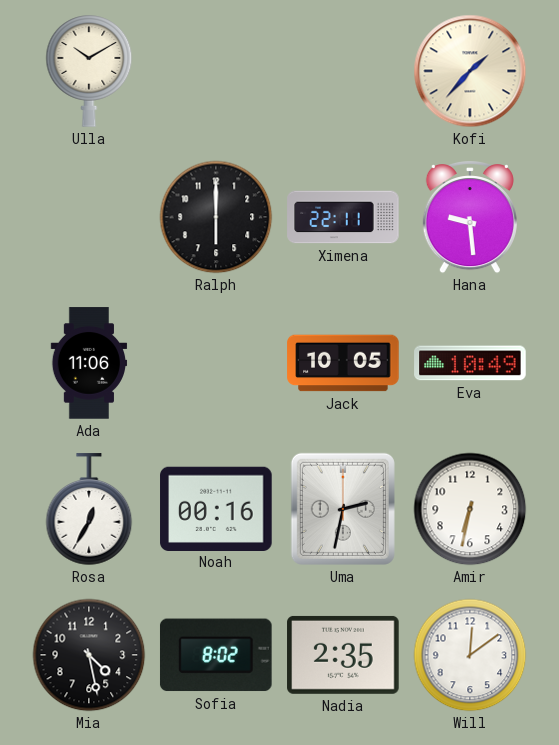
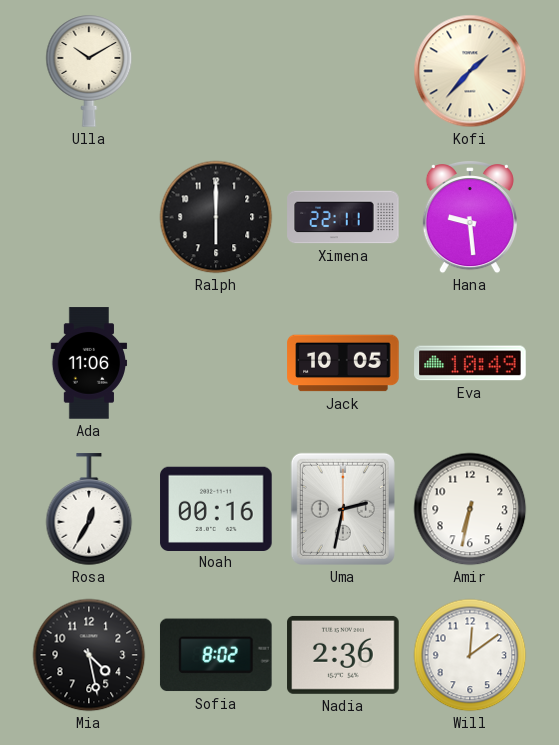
Nadia: 2:35 -> 2:36 (343, 655)
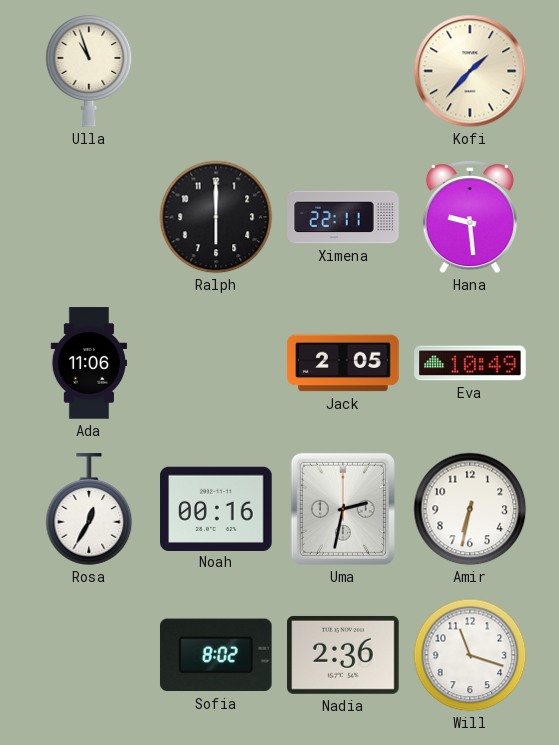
Ulla: 10:10 -> 10:57 (89, 71)
Jack: 10:05 -> 2:05 (343, 363)
Mia: 4:28 -> none (89, 655)
Will: 12:09 -> 11:18 (470, 655)
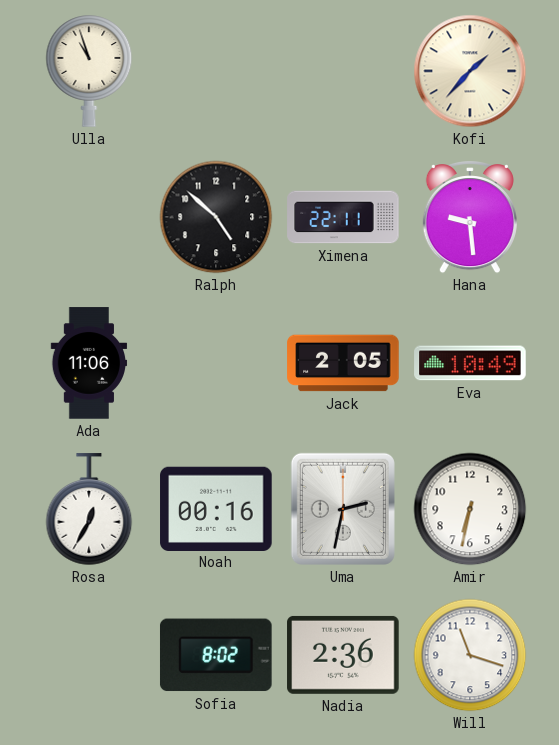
Ralph: 6:00 -> 4:52 (216, 217)
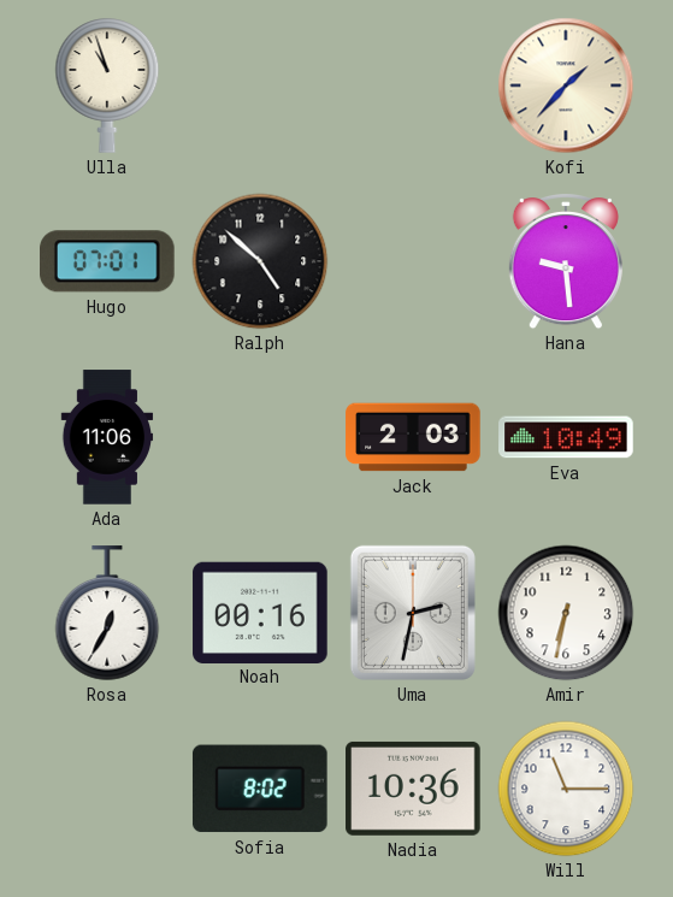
Hugo: none -> 07:01 (108, 261)
Ximena: 22:11 -> none (343, 217)
Jack: 2:05 -> 2:03 (413, 437)
Nadia: 2:36 -> 10:36 (413, 789)
Will: 11:18 -> 11:15 (566, 789)
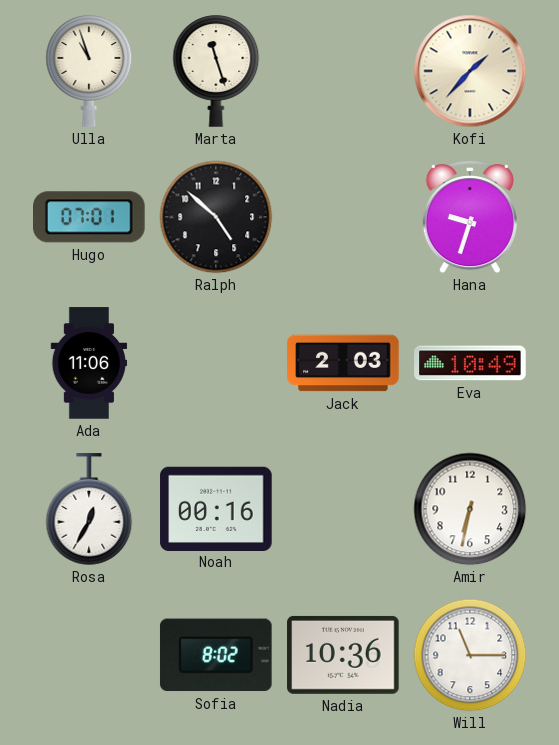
Marta: none -> 11:27 (216, 71)
Hana: 9:29 -> 9:33 (470, 218)
Uma: 2:32 -> none (413, 613)
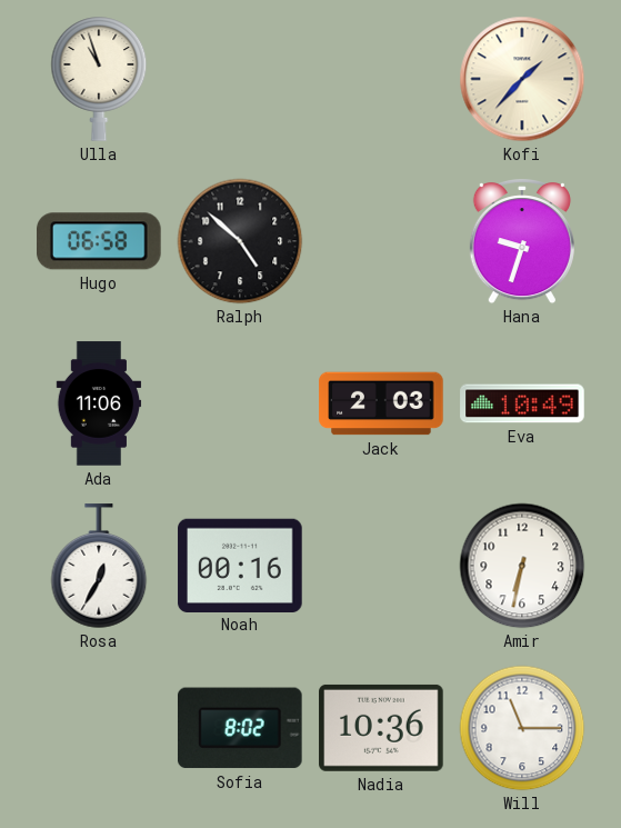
Marta: 11:27 -> none (216, 71)
Hugo: 07:01 -> 06:58 (100, 241)
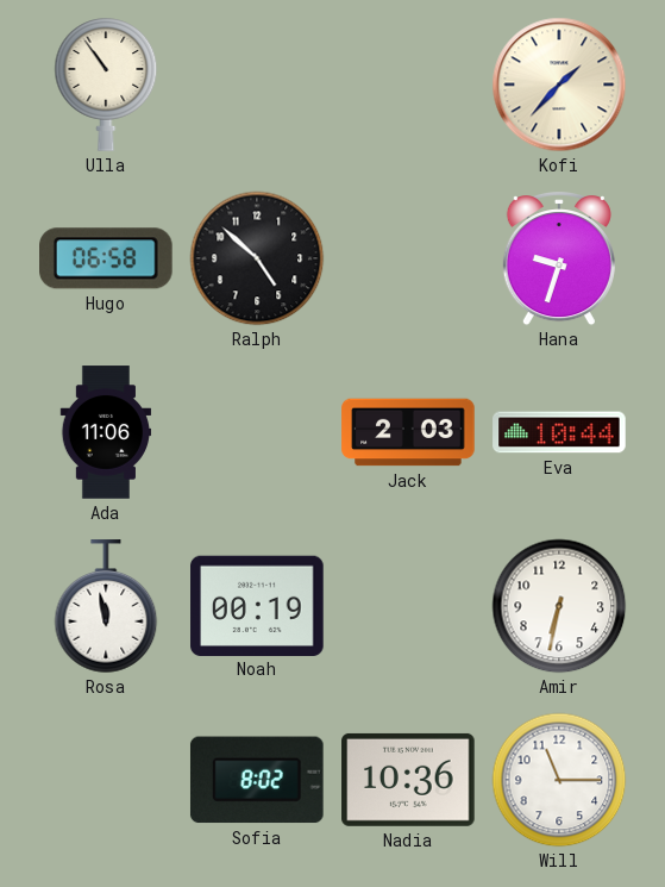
Ulla: 10:57 -> 10:54 (106, 85)
Eva: 10:49 -> 10:44 (559, 432)
Rosa: 12:35 -> 11:58 (106, 607)
Noah: 00:16 -> 00:19 (257, 605)
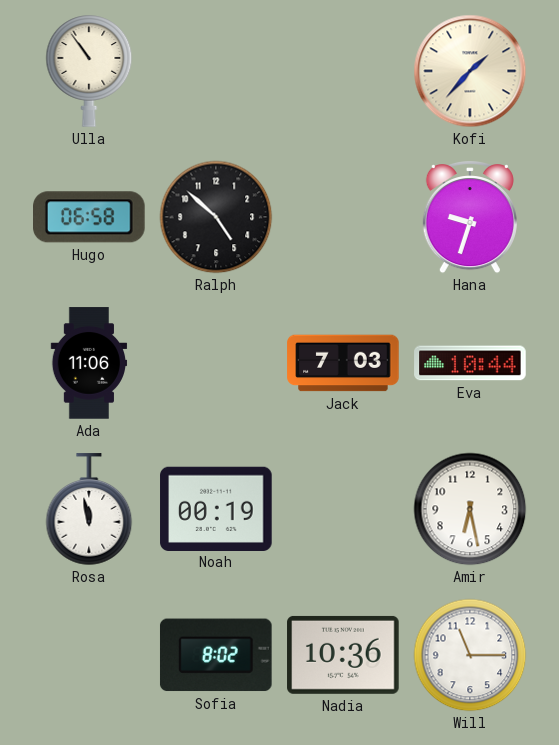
Jack: 2:03 -> 7:03 (343, 363)
Amir: 6:32 -> 6:28 (470, 509)
